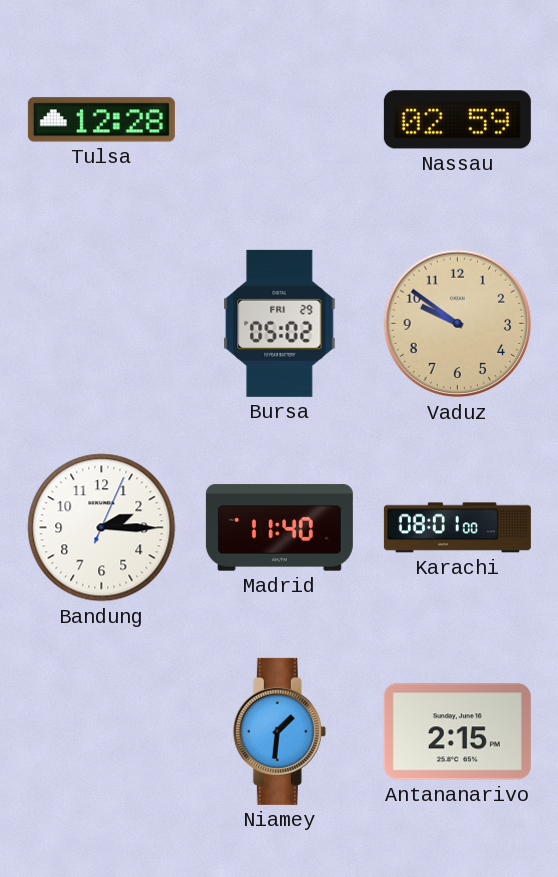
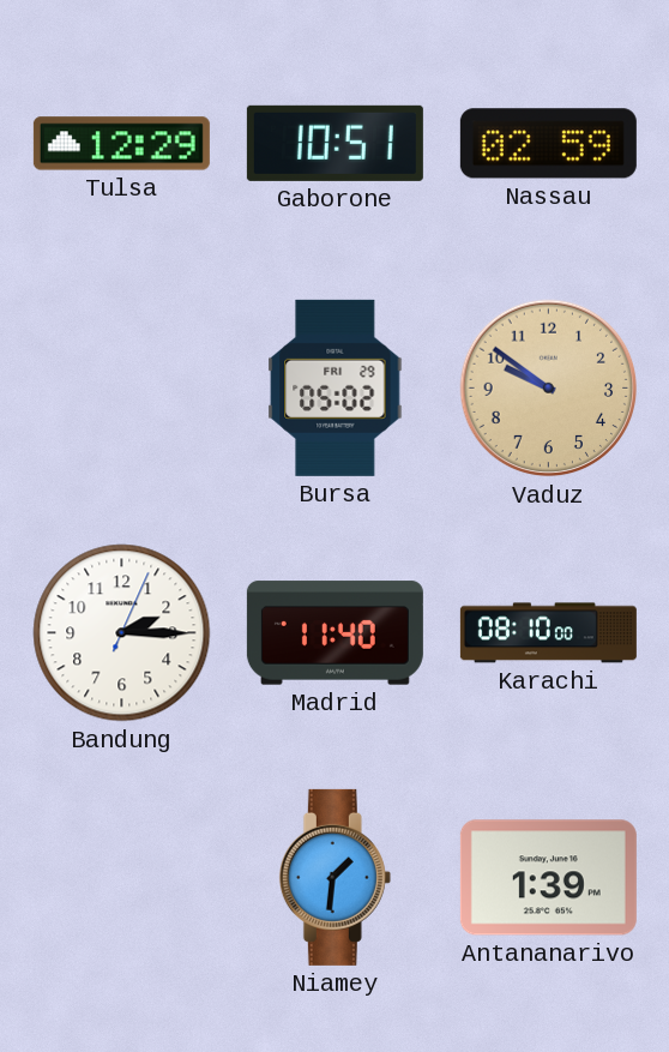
Tulsa: 12:28 -> 12:29 (121, 144)
Gaborone: none -> 10:51 (334, 143)
Karachi: 08:01 -> 08:10 (548, 633)
Antananarivo: 2:15 -> 1:39 (548, 878)
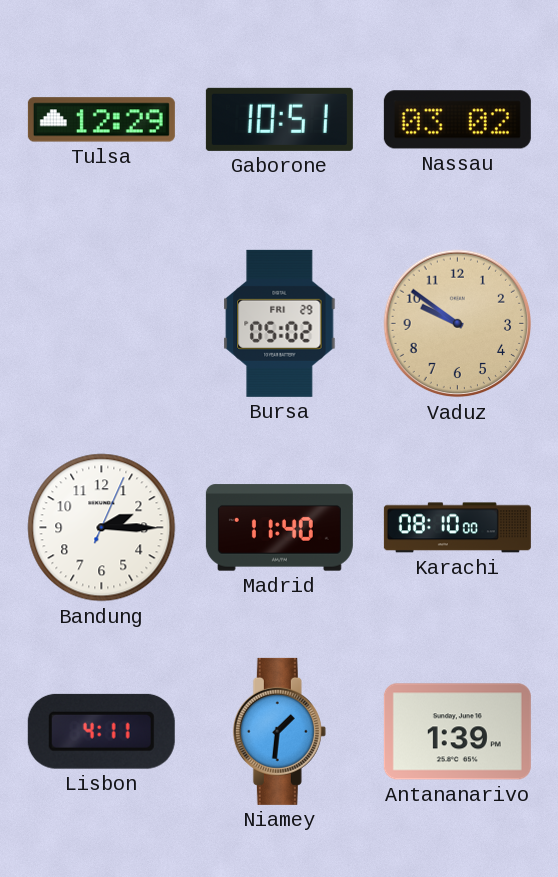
Nassau: 02:59 -> 03:02 (457, 120)
Lisbon: none -> 4:11 (101, 731)
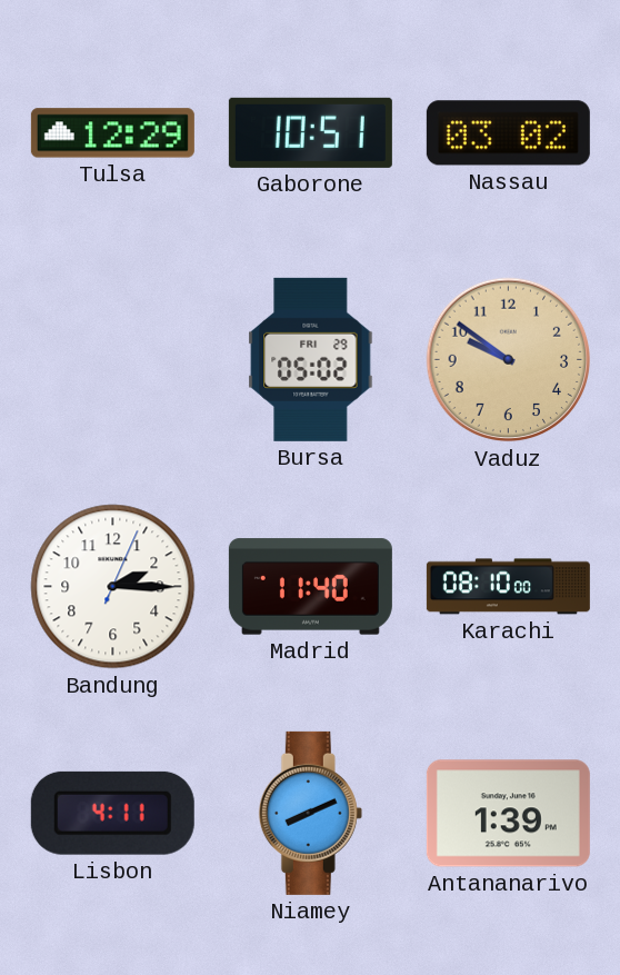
Niamey: 1:31 -> 8:11 (310, 813)
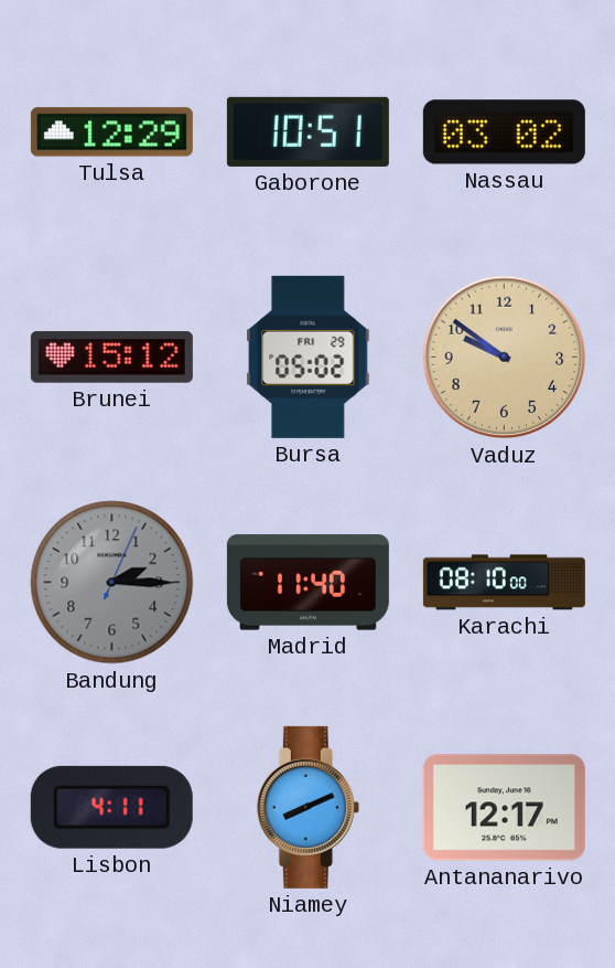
Brunei: none -> 15:12 (111, 358)
Bandung dial: white -> grey (112, 583)
Antananarivo: 1:39 -> 12:17 (504, 808)
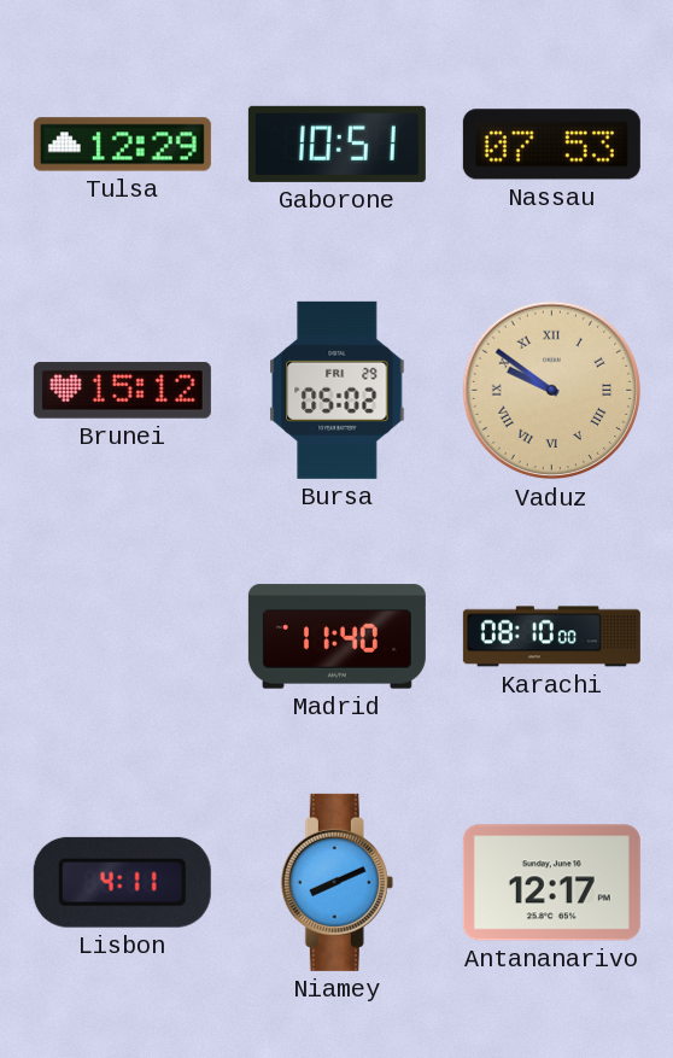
Nassau: 03:02 -> 07:53 (551, 145)
Vaduz numerals: Arabic -> Roman (552, 391)
Bandung: 2:15 -> none (112, 583)
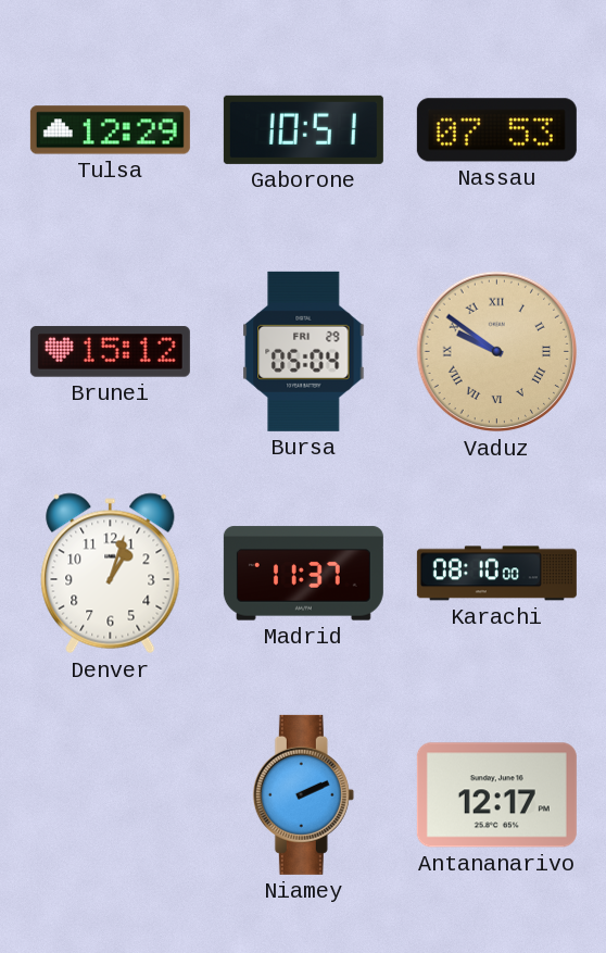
Bursa: 05:02 -> 05:04 (304, 351)
Denver: none -> 1:03 (111, 574)
Madrid: 11:40 -> 11:37 (303, 574)
Lisbon: 4:11 -> none (122, 882)
Niamey: 8:11 -> 2:11 (303, 794)
